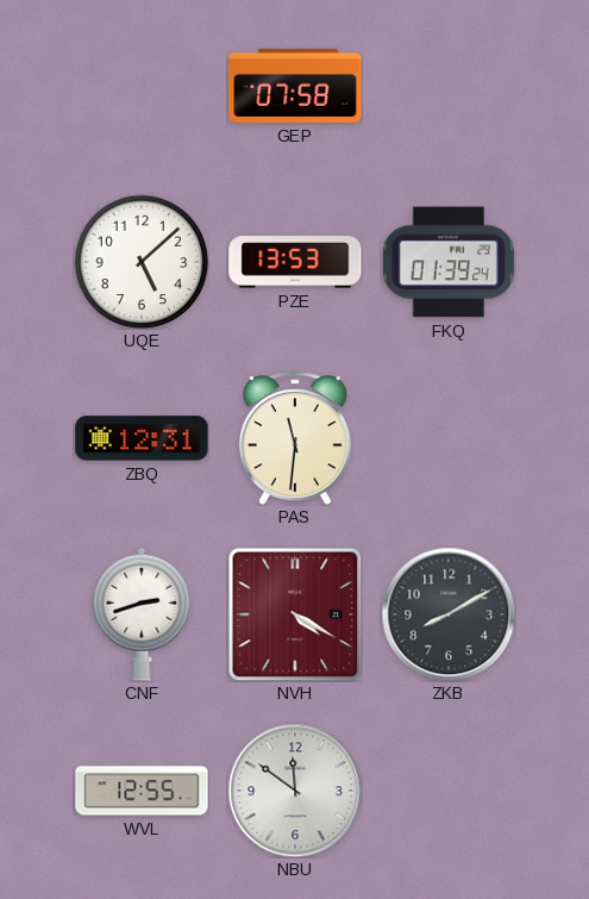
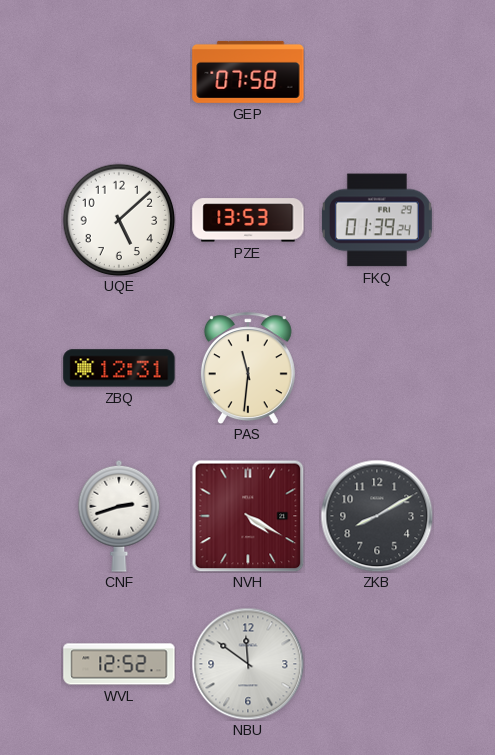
WVL: 12:55 -> 12:52 (119, 664)
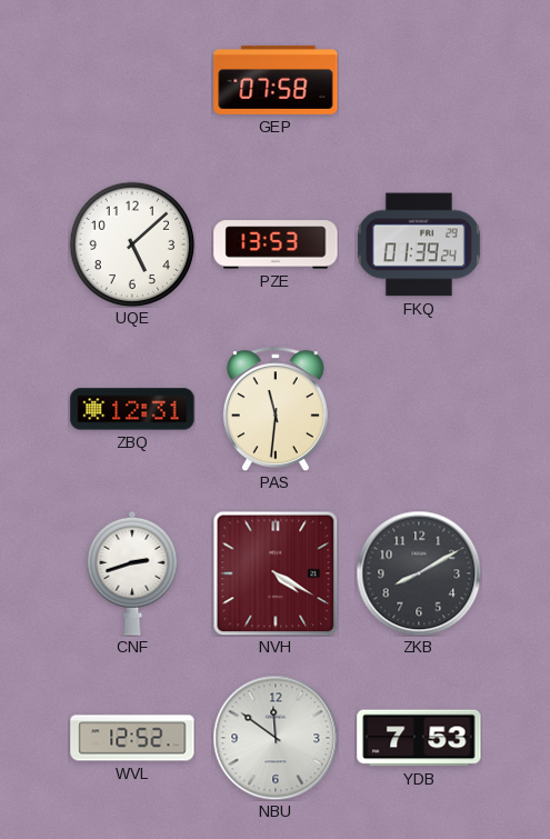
YDB: none -> 7:53 (419, 738)
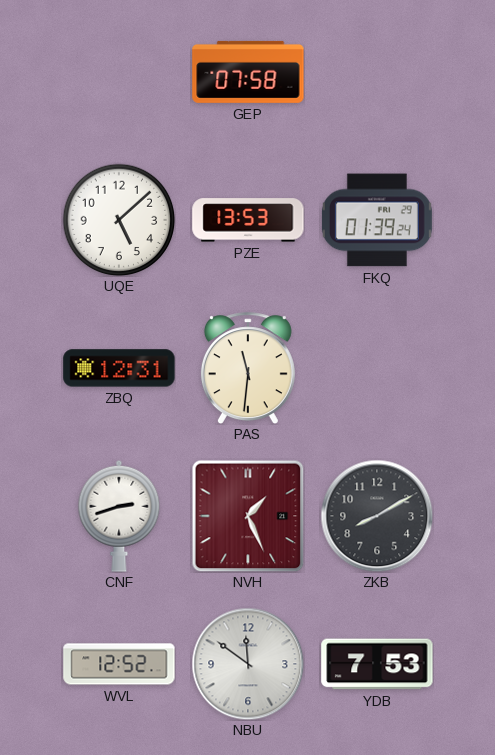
NVH: 4:20 -> 1:26 (248, 516)
